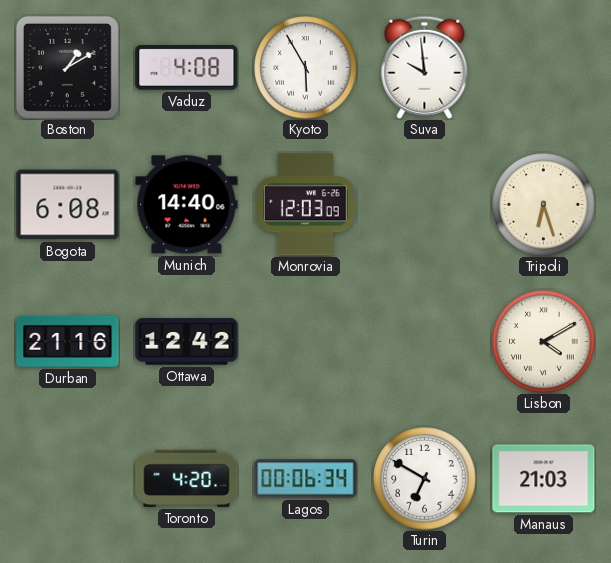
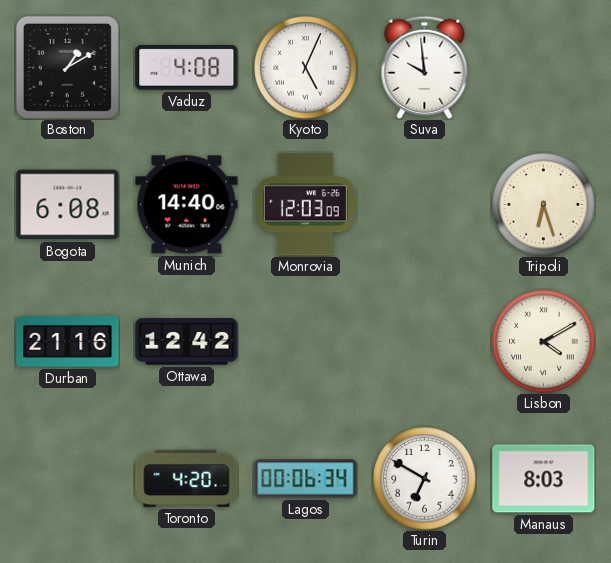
Kyoto: 5:55 -> 5:04 (306, 68)
Manaus: 21:03 -> 8:03 (544, 479)
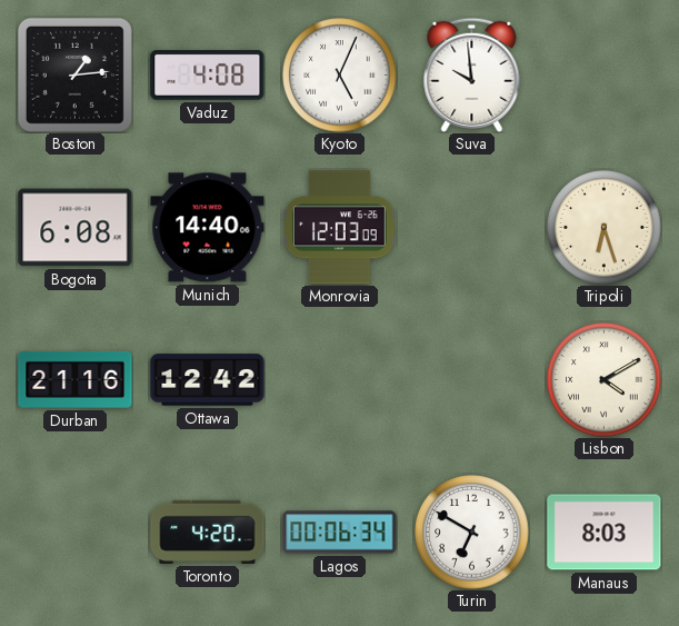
Boston: 1:10 -> 1:14 (74, 74)
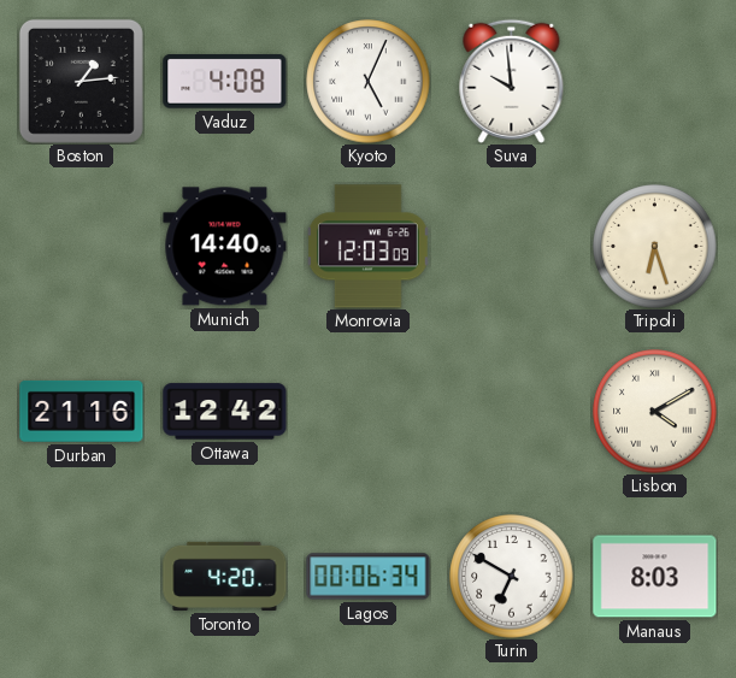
Bogota: 6:08 -> none (76, 228)
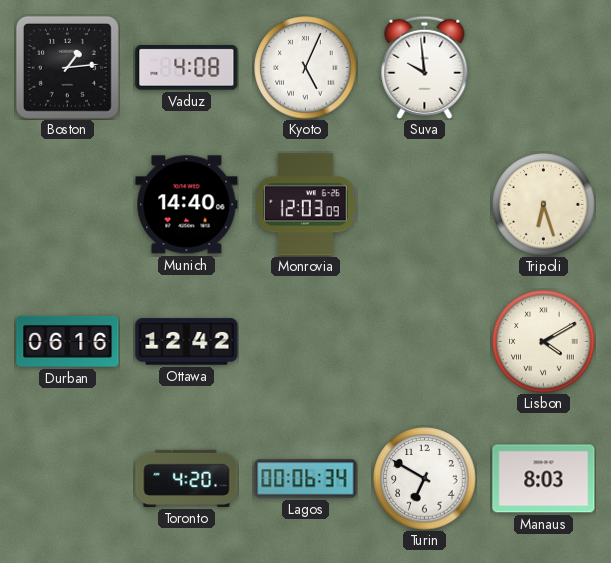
Durban: 21:16 -> 06:16 (68, 341)
